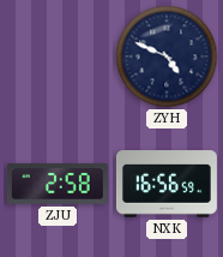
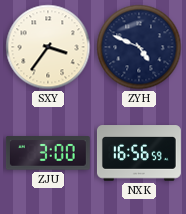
SXY: none -> 3:36 (48, 47)
ZJU: 2:58 -> 3:00 (48, 153)
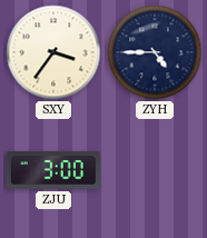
ZYH: 4:49 -> 4:45 (155, 52)
NXK: 16:56 -> none (139, 153)
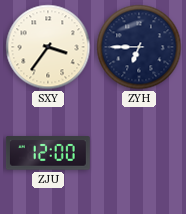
ZYH: 4:45 -> 6:45 (139, 47)
ZJU: 3:00 -> 12:00 (48, 153)
